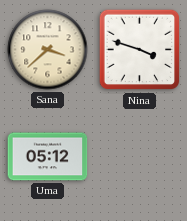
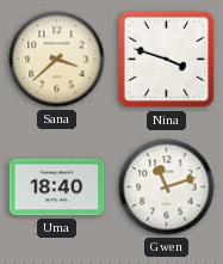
Uma: 05:12 -> 18:40 (57, 188)
Gwen: none -> 11:12 (167, 188)
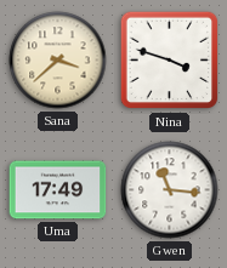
Uma: 18:40 -> 17:49 (58, 190)
Gwen: 11:12 -> 11:16 (170, 190)
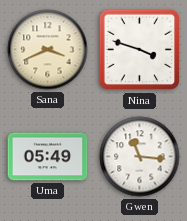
Sana: 3:38 -> 3:41 (48, 50)
Uma: 17:49 -> 05:49 (48, 157)
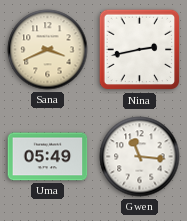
Nina: 3:48 -> 2:43 (140, 50)
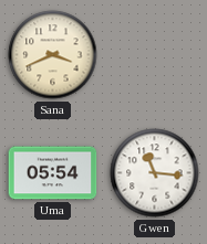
Nina: 2:43 -> none (140, 50)
Uma: 05:49 -> 05:54 (53, 173)
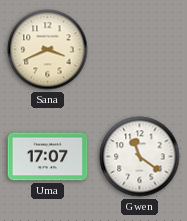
Uma: 05:54 -> 17:07 (48, 157)
Gwen: 11:16 -> 11:21 (140, 157)
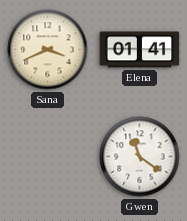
Elena: none -> 01:41 (140, 50)
Uma: 17:07 -> none (48, 157)
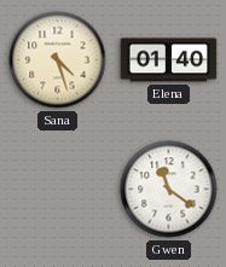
Sana: 3:41 -> 4:27 (58, 60)
Elena: 01:41 -> 01:40 (169, 60)
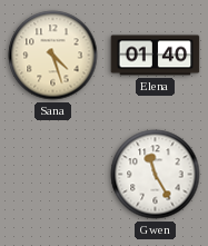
Gwen: 11:21 -> 11:25 (156, 175)
